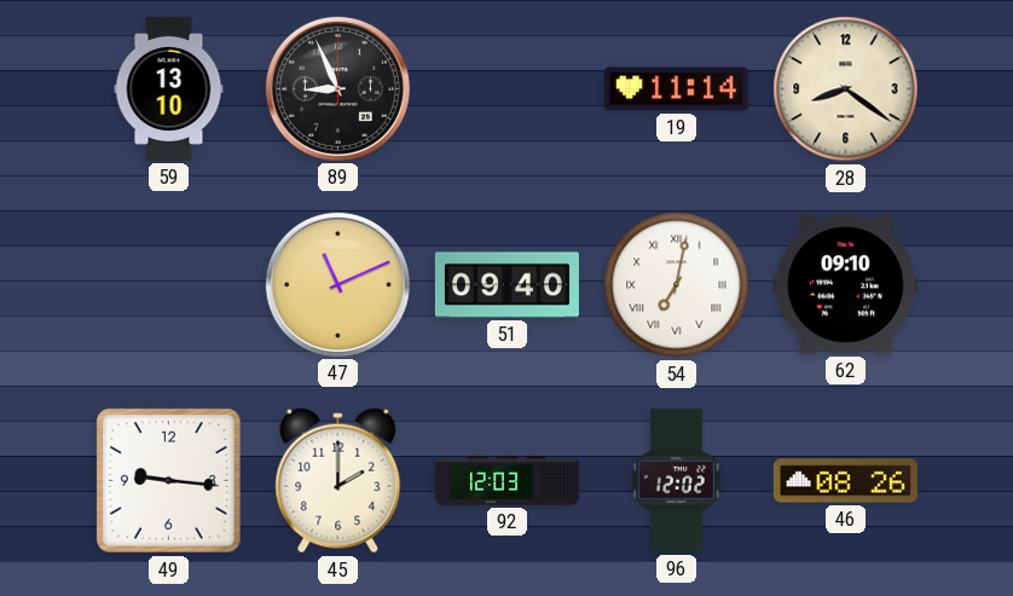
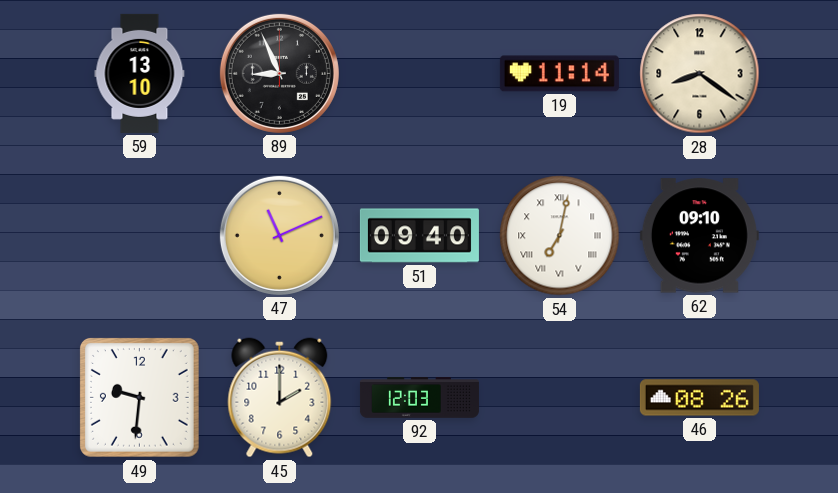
49: 9:16 -> 9:31 (139, 397)
96: 12:02 -> none (677, 480)
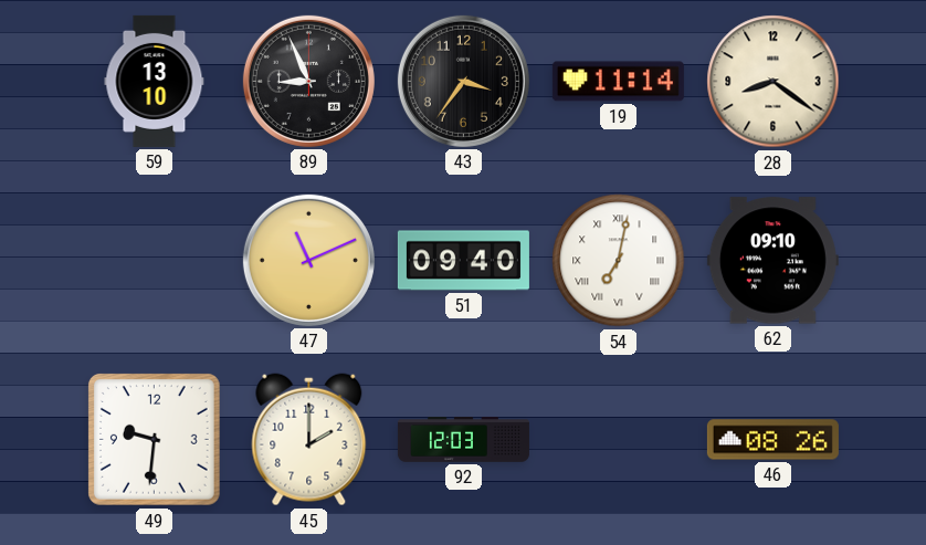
43: none -> 3:36 (463, 81)
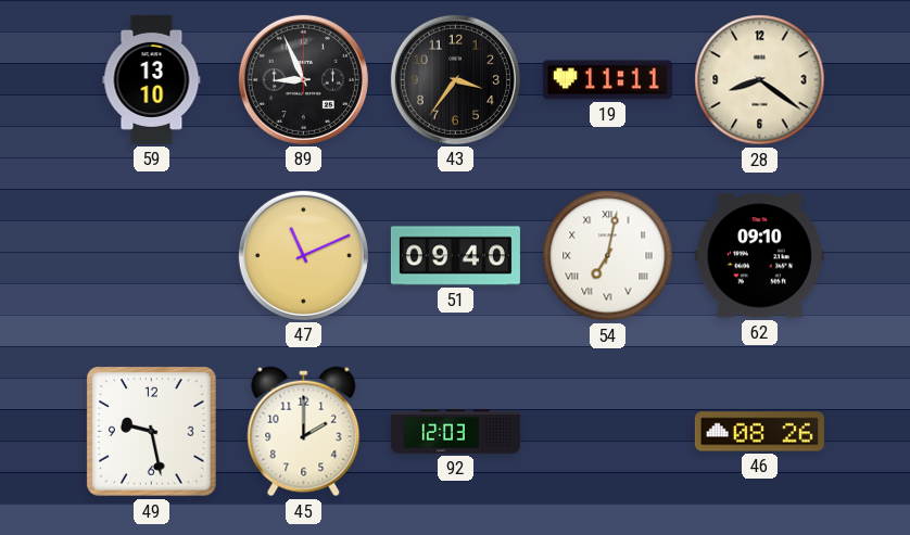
19: 11:14 -> 11:11 (607, 80)
49: 9:31 -> 9:28 (151, 431)
